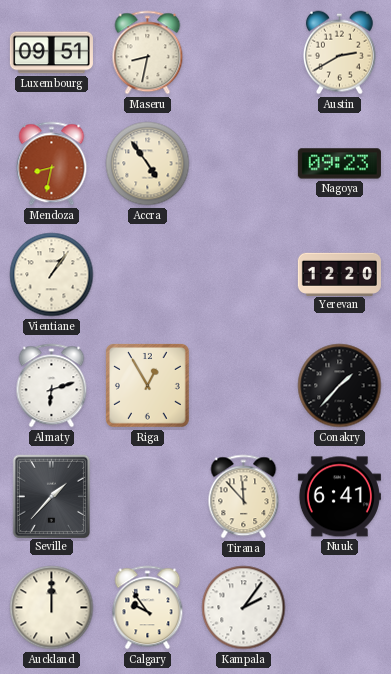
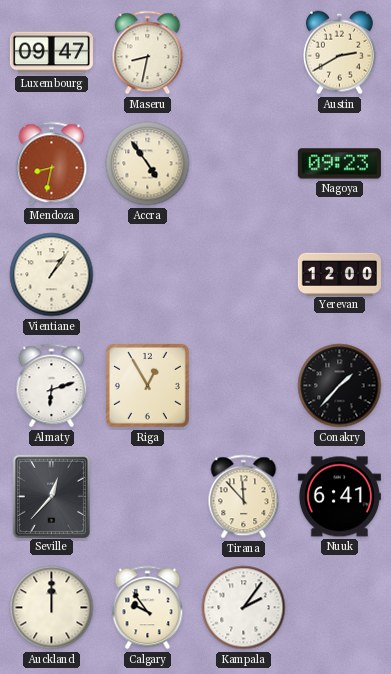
Luxembourg: 09:51 -> 09:47 (51, 53)
Yerevan: 12:20 -> 12:00 (339, 274)
Seville: 1:37 -> 12:37 (51, 496)
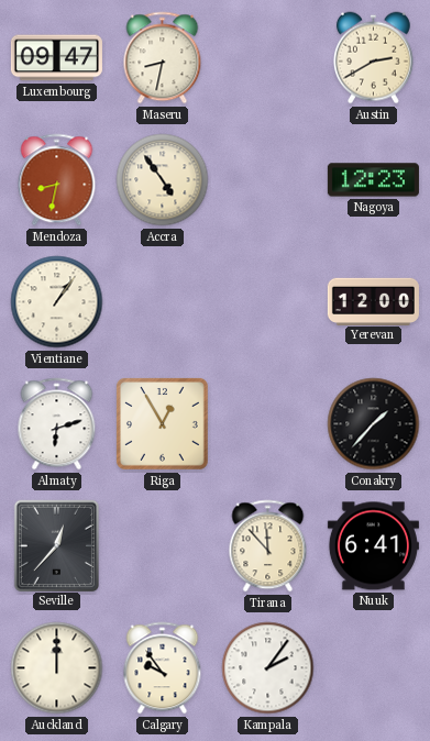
Nagoya: 09:23 -> 12:23 (373, 180)
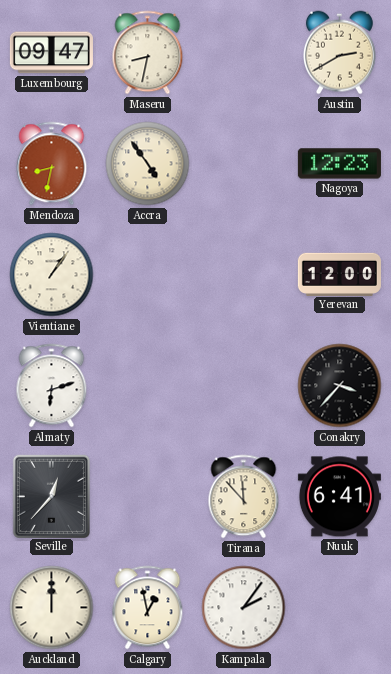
Riga: 12:55 -> none (163, 424)
Conakry: 1:37 -> 3:37 (340, 386)
Calgary: 9:54 -> 12:58 (148, 608)
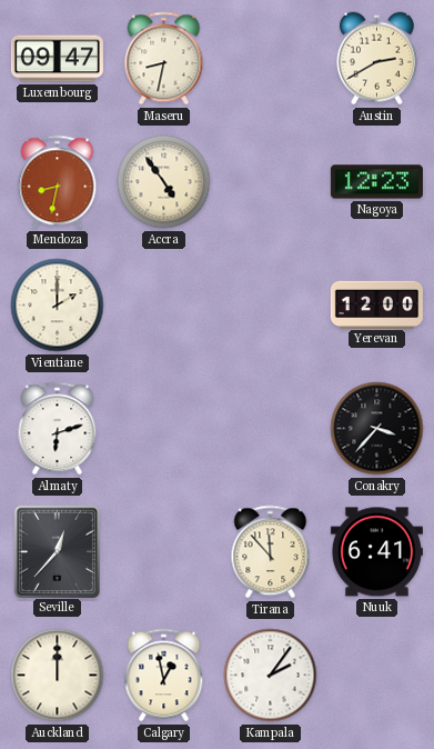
Vientiane: 1:06 -> 2:00 (58, 306)
